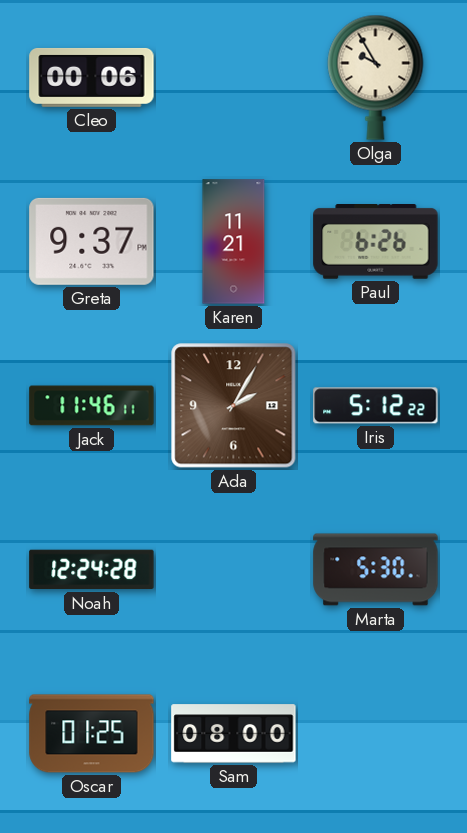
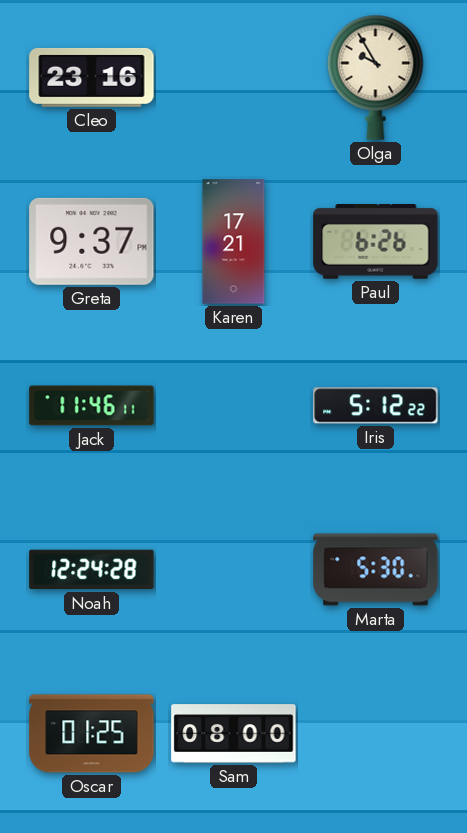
Cleo: 00:06 -> 23:16 (92, 77)
Karen: 11:21 -> 17:21 (234, 242)
Ada: 2:05 -> none (234, 406)
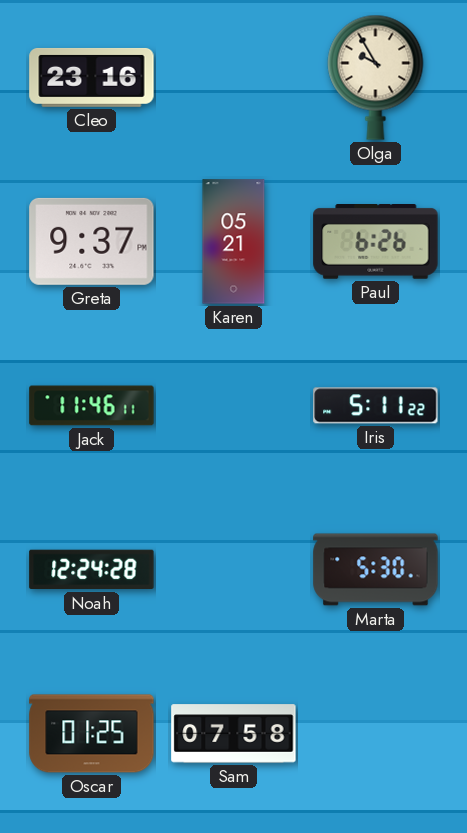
Karen: 17:21 -> 05:21 (234, 242)
Iris: 5:12 -> 5:11 (376, 406)
Sam: 08:00 -> 07:58 (234, 734)
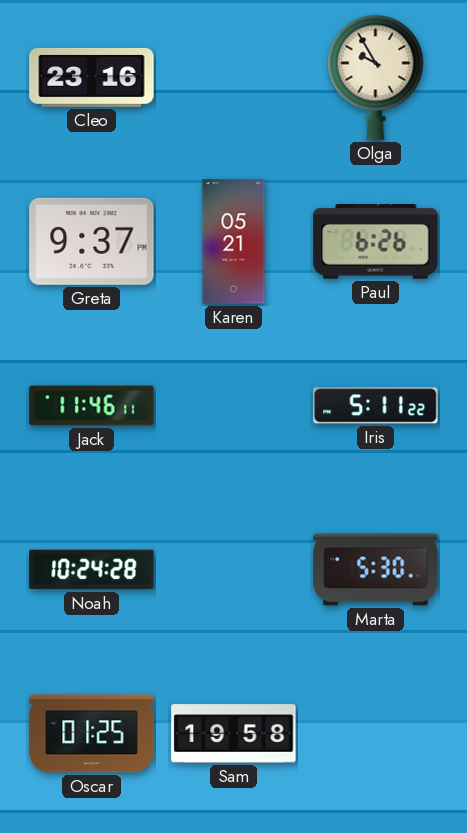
Noah: 12:24 -> 10:24 (92, 570)
Sam: 07:58 -> 19:58 (234, 734)
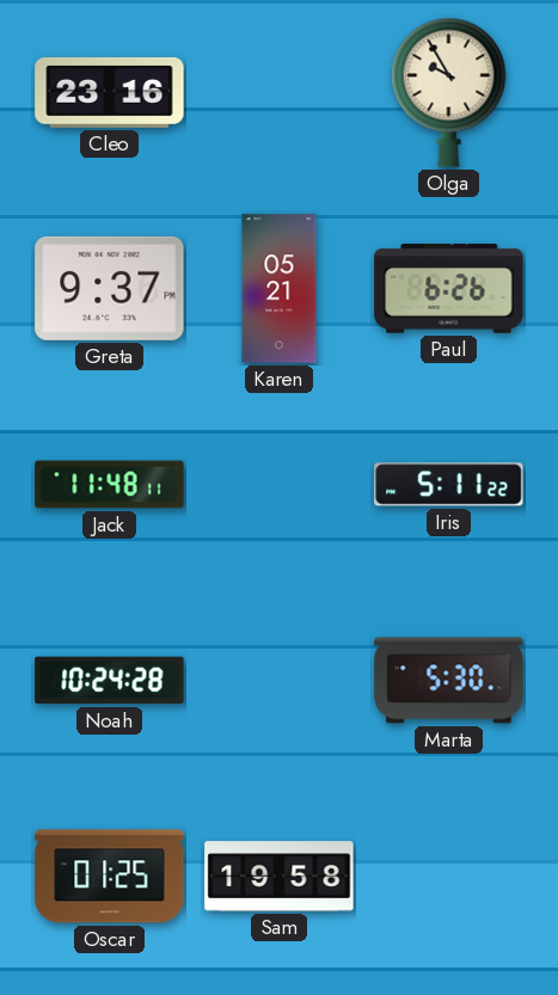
Jack: 11:46 -> 11:48 (110, 485)
